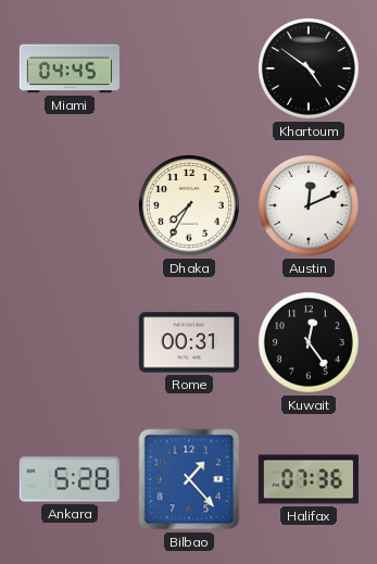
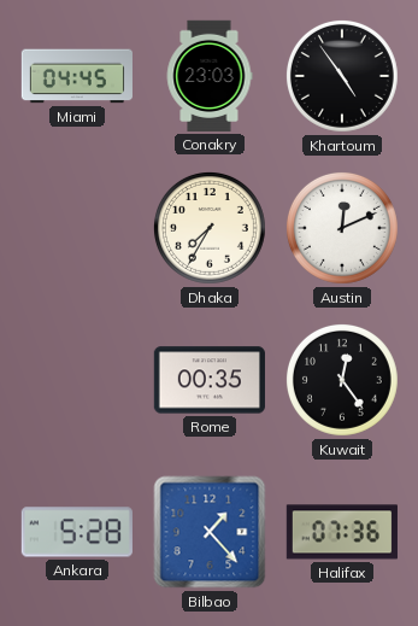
Conakry: none -> 23:03 (210, 76)
Khartoum: 4:51 -> 4:54 (342, 76)
Rome: 00:31 -> 00:35 (210, 380)
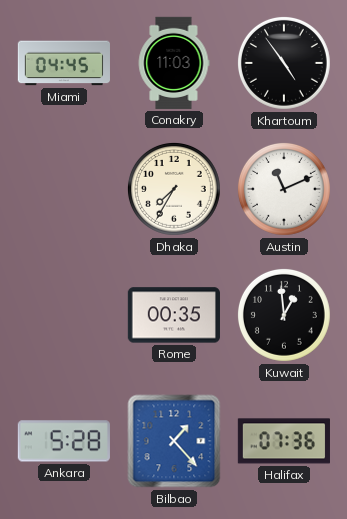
Conakry: 23:03 -> 11:03 (174, 63)
Austin: 12:11 -> 11:11 (284, 189)
Kuwait: 12:24 -> 12:59 (284, 315)
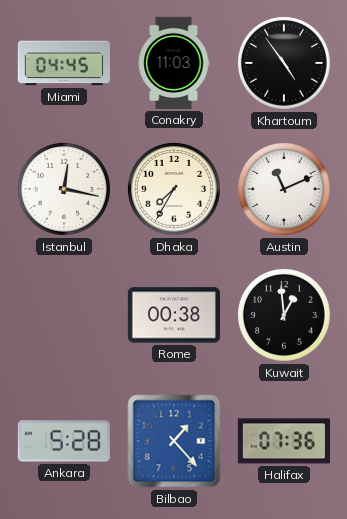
Istanbul: none -> 12:17 (64, 189)
Rome: 00:35 -> 00:38 (174, 315)
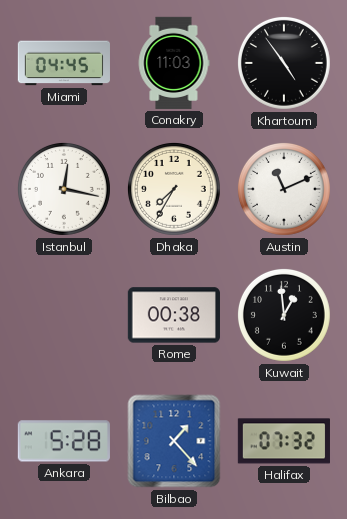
Halifax: 07:36 -> 07:32 (284, 441)
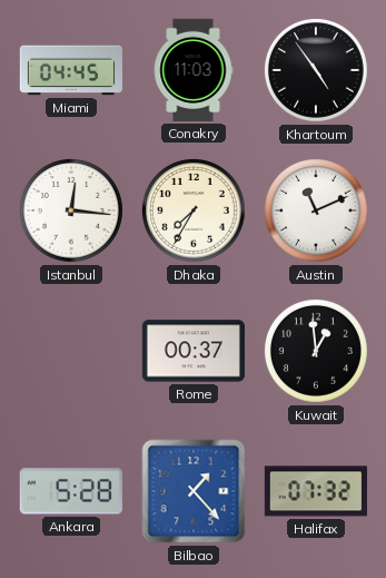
Istanbul: 12:17 -> 12:16 (71, 210)
Rome: 00:38 -> 00:37 (194, 351)
